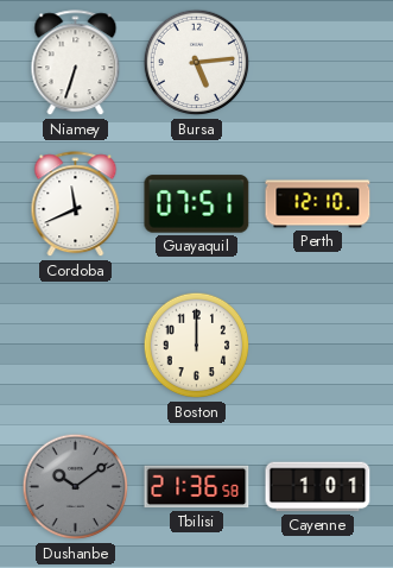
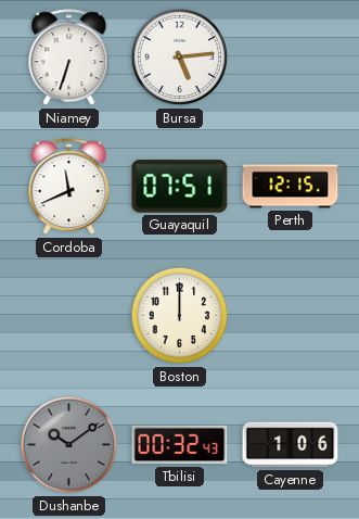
Perth: 12:10 -> 12:15 (291, 187)
Tbilisi: 21:36 -> 00:32 (180, 445)
Cayenne: 1:01 -> 1:06 (291, 445)
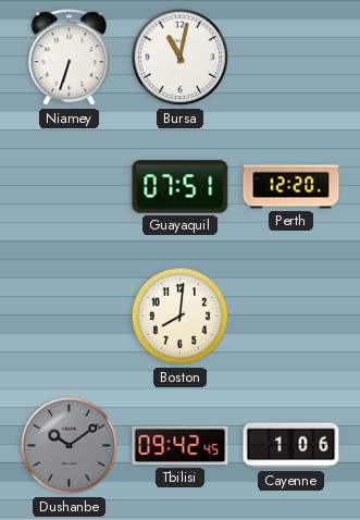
Bursa: 5:14 -> 11:02 (181, 58)
Cordoba: 11:41 -> none (69, 187)
Perth: 12:15 -> 12:20 (291, 187)
Boston: 12:00 -> 8:01 (181, 317)
Tbilisi: 00:32 -> 09:42 (181, 446)
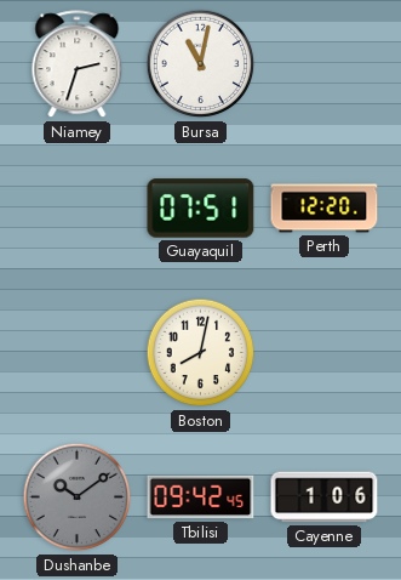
Niamey: 6:33 -> 2:33 (78, 64)
Boston: 8:01 -> 8:02 (201, 353)
